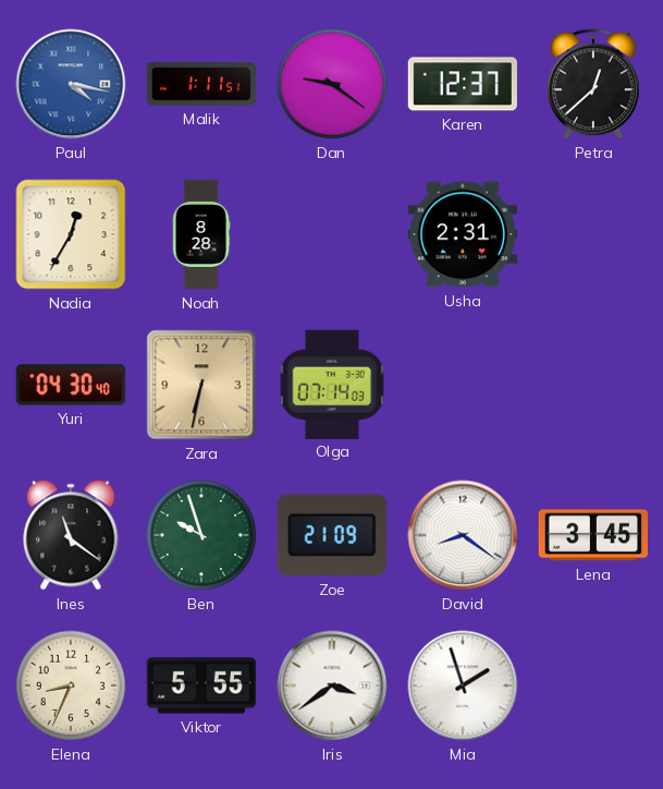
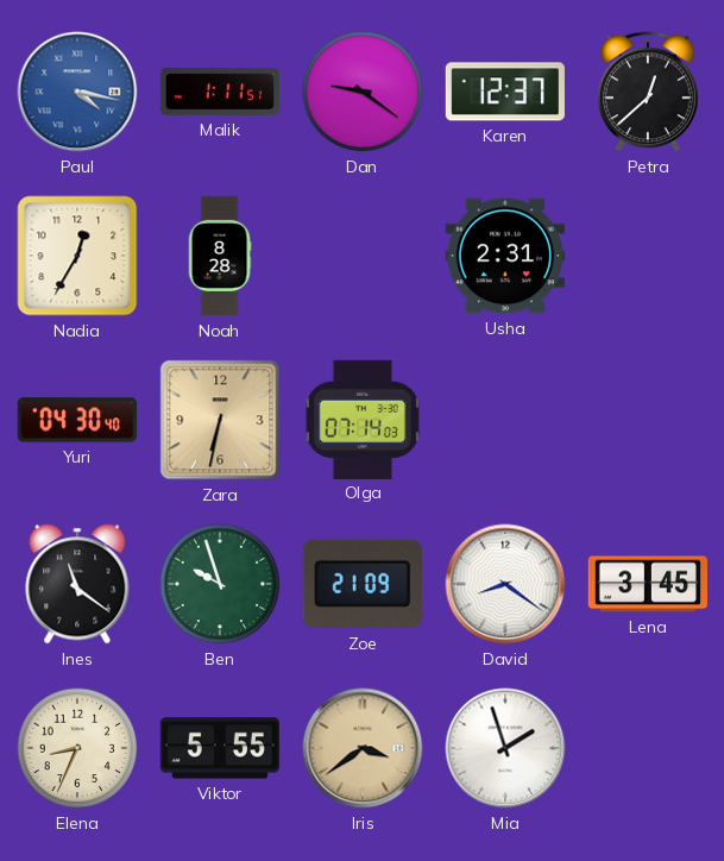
Iris dial: white -> champagne (363, 748)
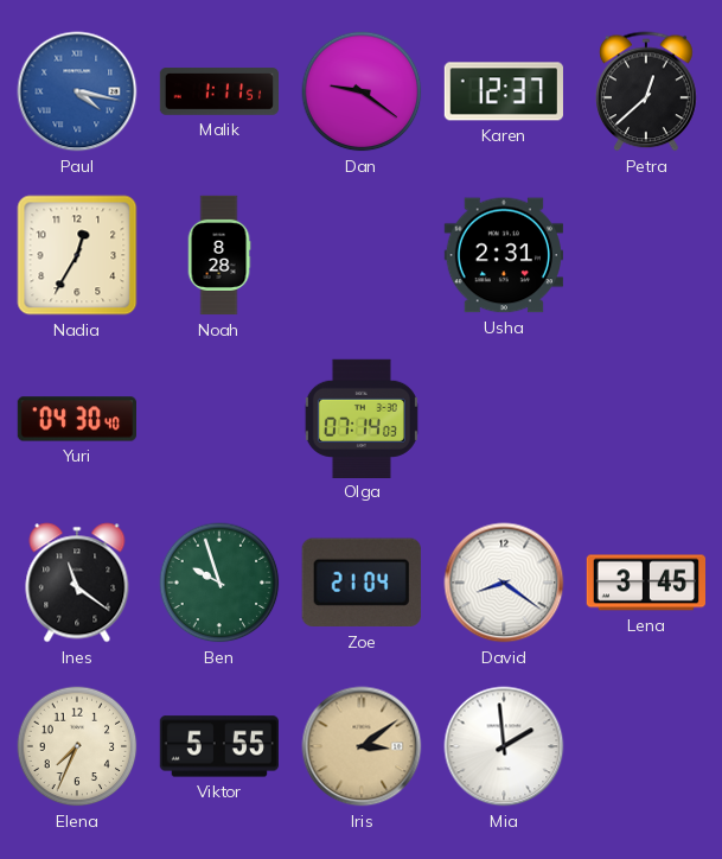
Zara: 6:32 -> none (220, 420)
Zoe: 21:09 -> 21:04 (362, 583)
Elena: 8:34 -> 7:34 (77, 746)
Iris: 3:39 -> 3:09 (362, 746)
Mia: 1:57 -> 1:59 (504, 746)
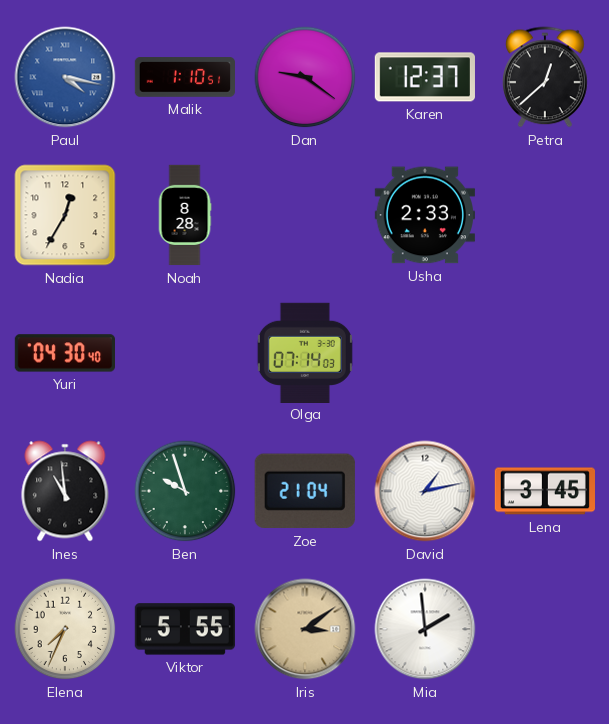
Malik: 1:11 -> 1:10 (184, 77)
Usha: 2:31 -> 2:33 (424, 215)
Ines: 11:21 -> 10:59 (65, 491)
David: 8:21 -> 1:13 (425, 491)
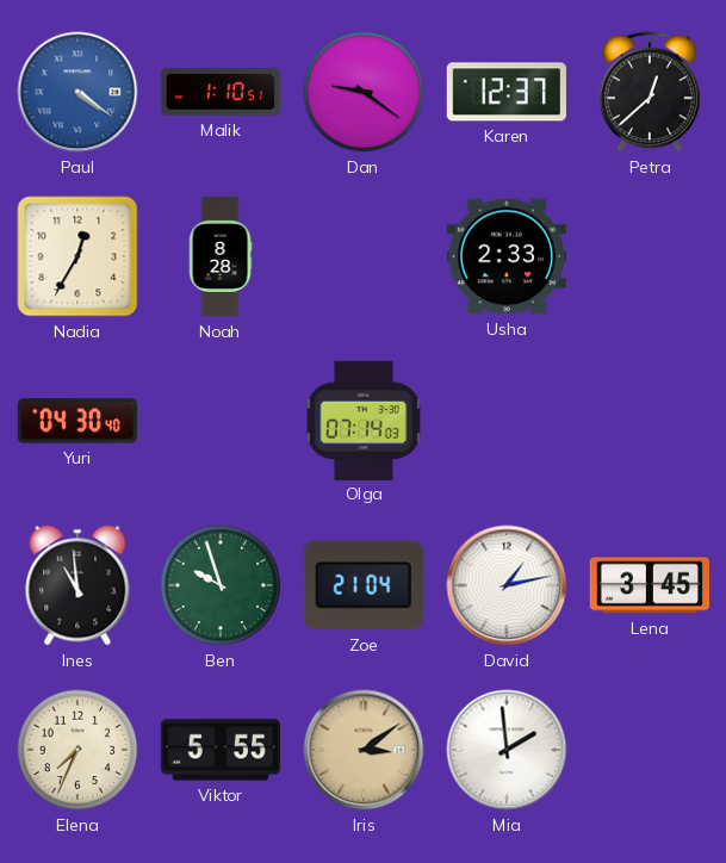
Paul: 4:17 -> 4:21 (77, 92)
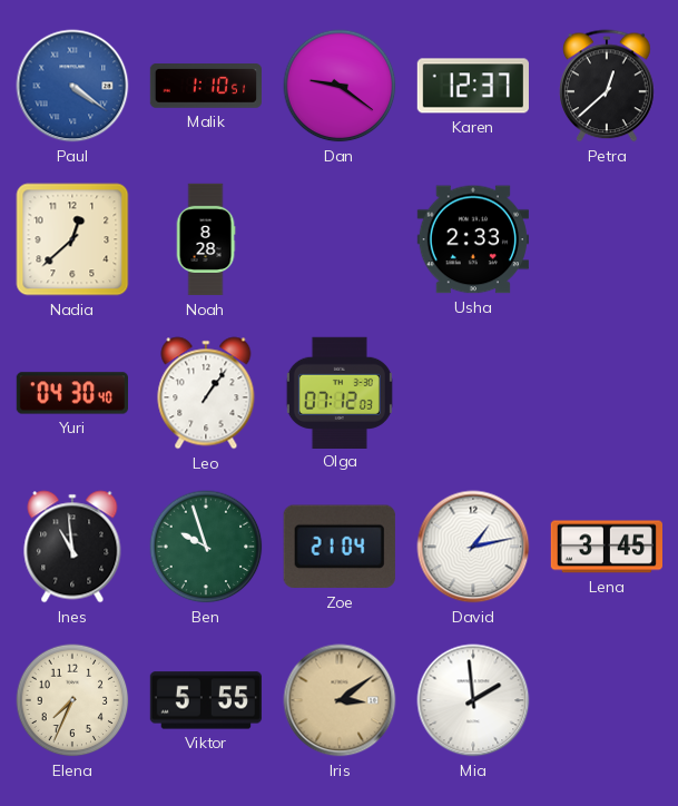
Nadia: 12:35 -> 12:38 (72, 239)
Leo: none -> 1:06 (206, 393)
Olga: 07:14 -> 07:12 (340, 392)
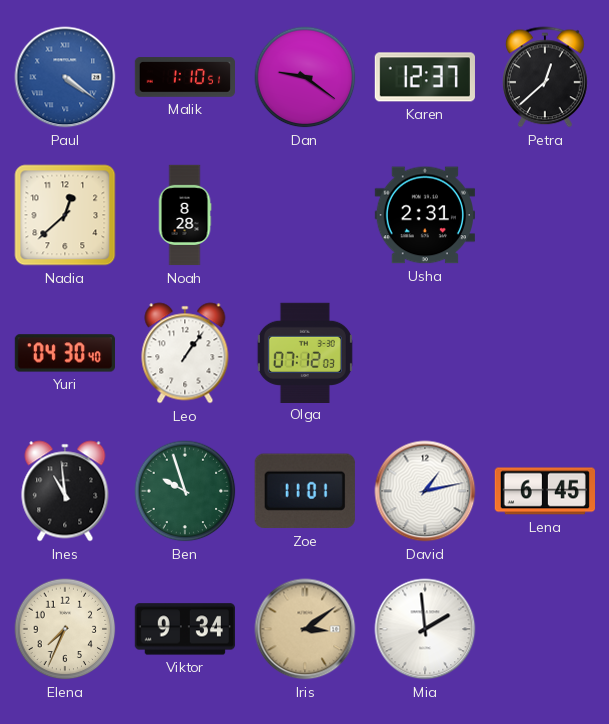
Usha: 2:33 -> 2:31 (424, 215)
Zoe: 21:04 -> 11:01 (305, 491)
Lena: 3:45 -> 6:45 (544, 491)
Viktor: 5:55 -> 9:34 (185, 629)
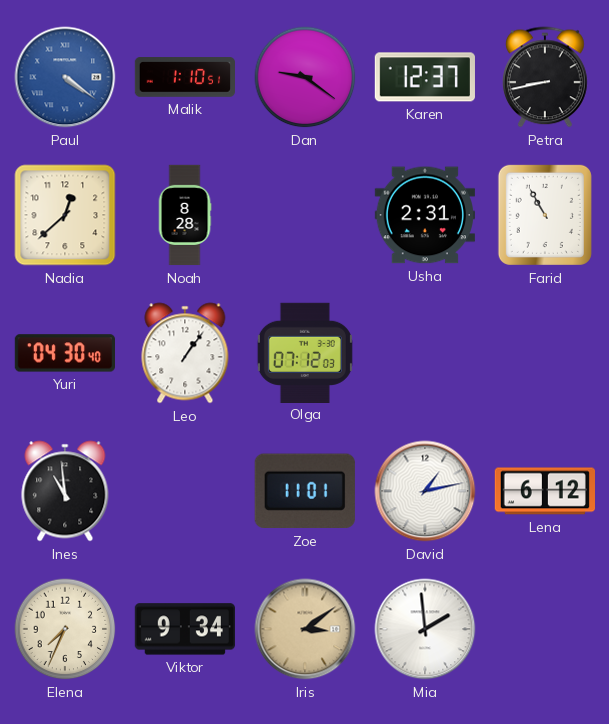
Petra: 12:38 -> 8:43 (546, 77)
Farid: none -> 10:55 (545, 215)
Ben: 9:57 -> none (185, 491)
Lena: 6:45 -> 6:12 (544, 491)
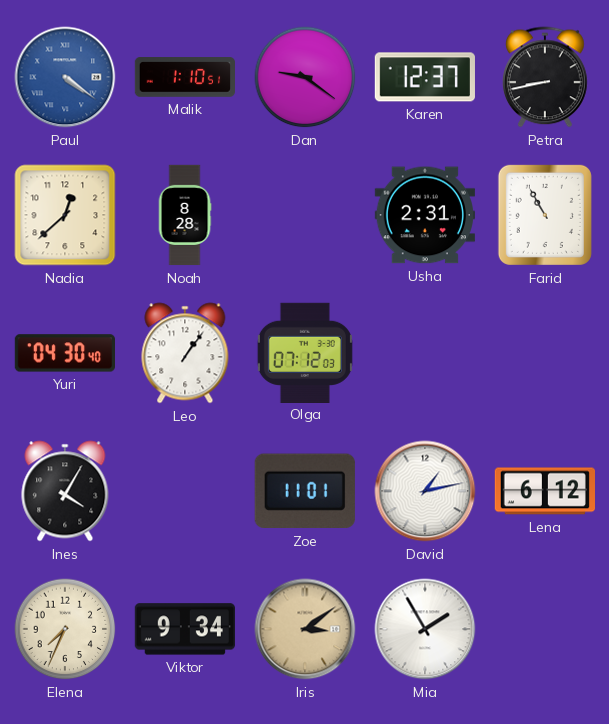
Ines: 10:59 -> 4:05 (65, 491)
Mia: 1:59 -> 1:55 (425, 629)
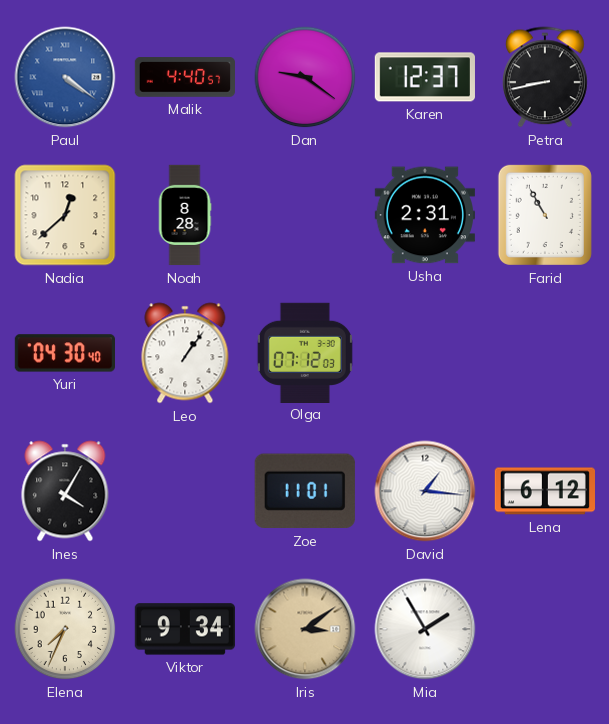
Malik: 1:10 -> 4:40 (184, 77)
David: 1:13 -> 1:16 (425, 491)
